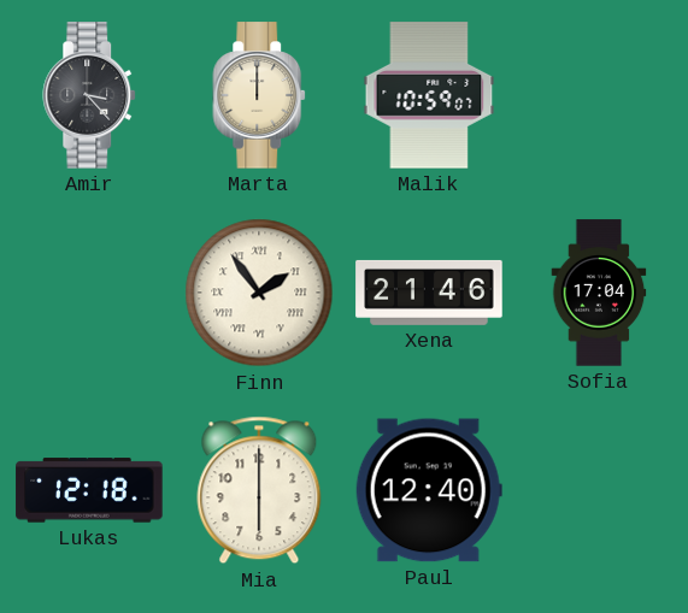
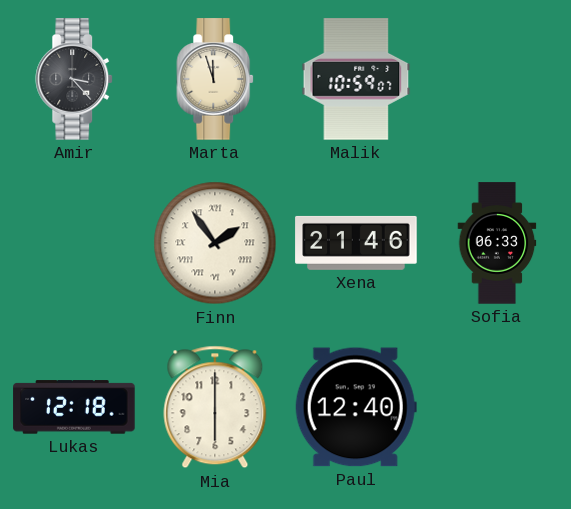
Marta: 12:00 -> 11:57 (216, 79)
Sofia: 17:04 -> 06:33 (497, 243)
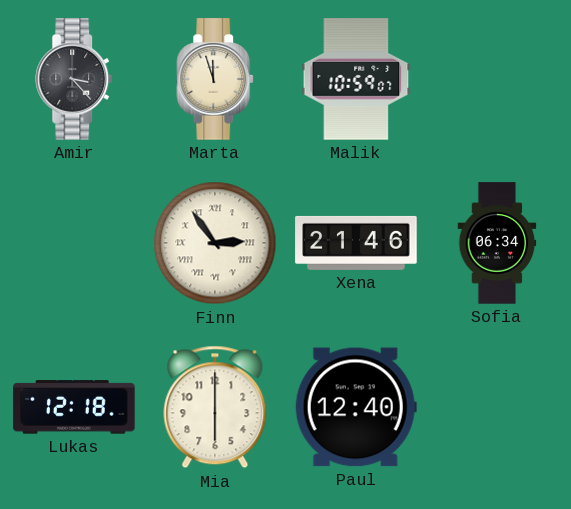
Finn: 1:54 -> 2:54 (215, 243)
Sofia: 06:33 -> 06:34 (497, 243)
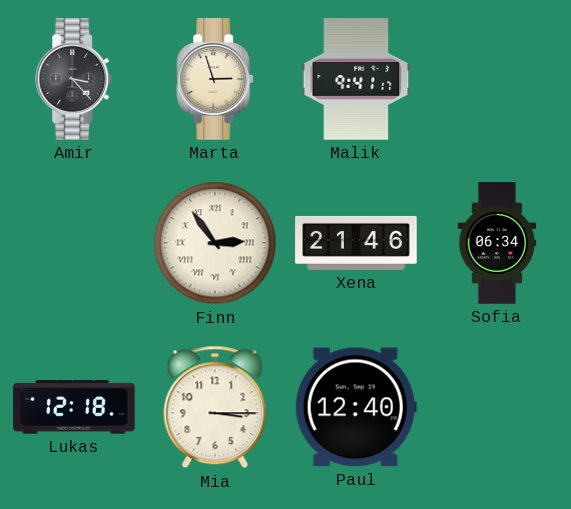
Marta: 11:57 -> 2:57 (216, 79)
Malik: 10:59 -> 9:41 (356, 79)
Mia: 6:00 -> 3:15 (215, 407)
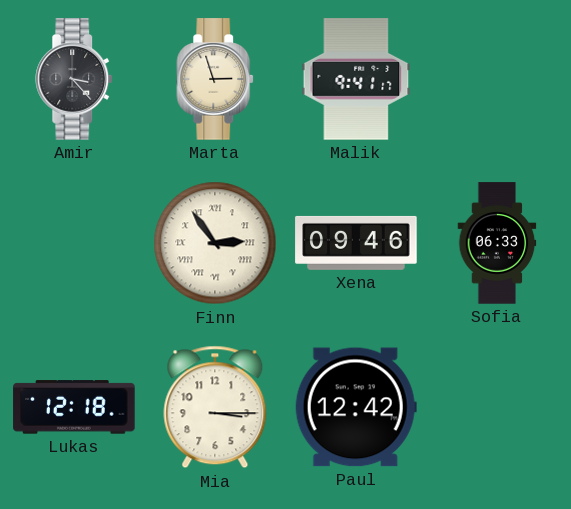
Xena: 21:46 -> 09:46 (356, 243)
Sofia: 06:34 -> 06:33 (497, 243)
Paul: 12:40 -> 12:42 (356, 407)
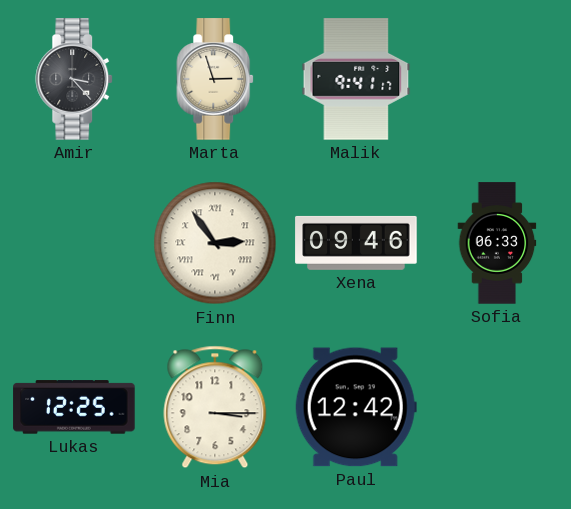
Lukas: 12:18 -> 12:25 (74, 407)
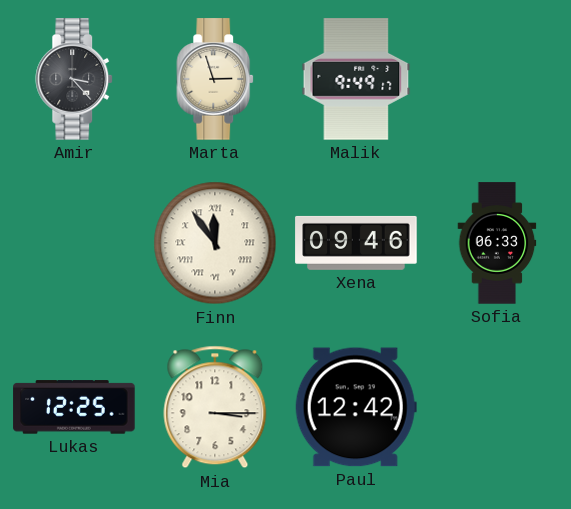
Malik: 9:41 -> 9:49 (356, 79)
Finn: 2:54 -> 11:54 (215, 243)
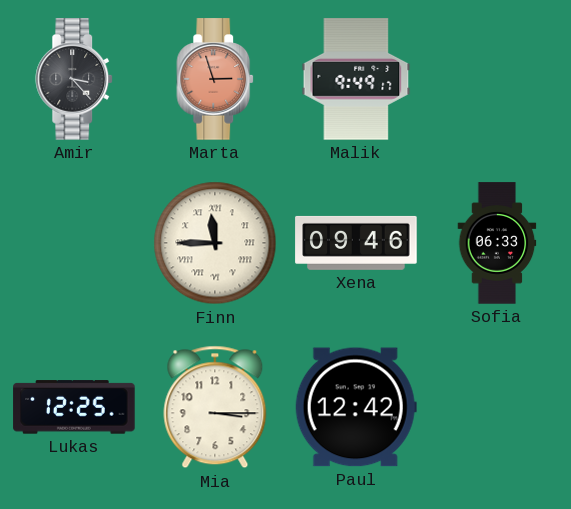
Marta dial: cream -> salmon (216, 79)
Finn: 11:54 -> 11:45 (215, 243)
